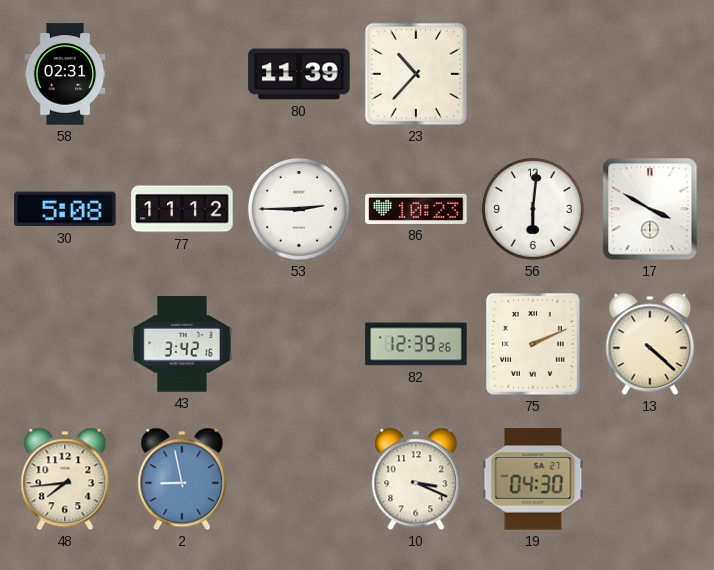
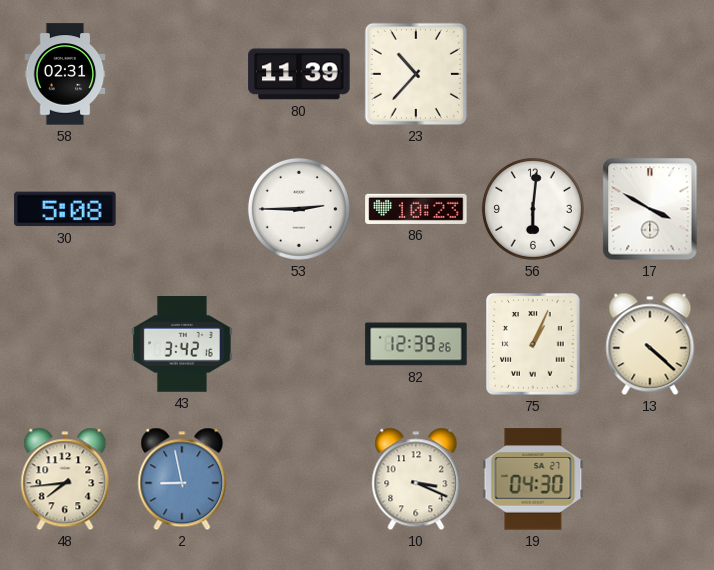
77: 11:12 -> none (182, 209)
75: 2:11 -> 1:04 (533, 344)
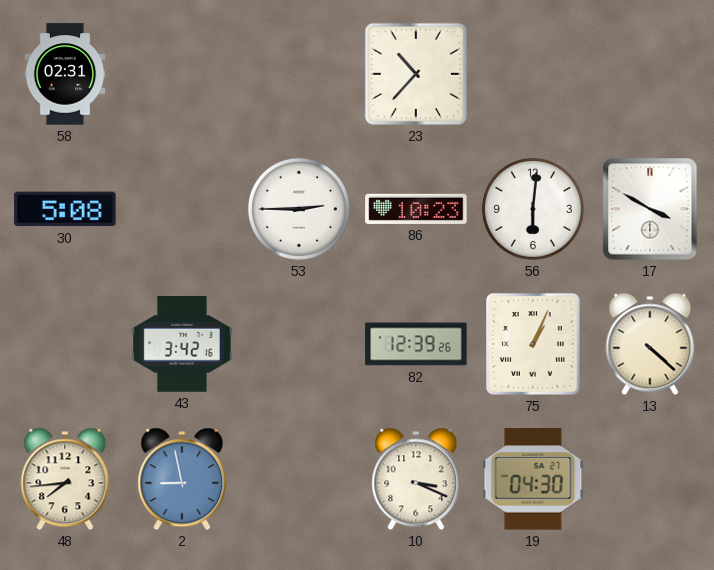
80: 11:39 -> none (299, 74)
